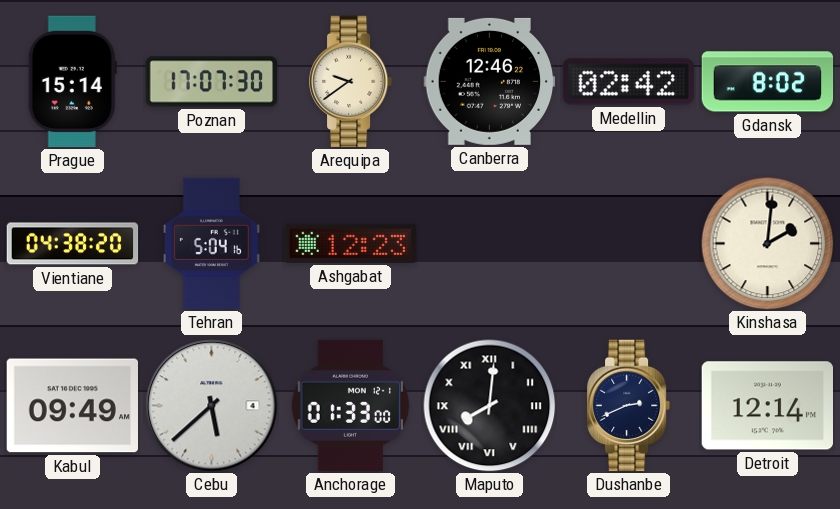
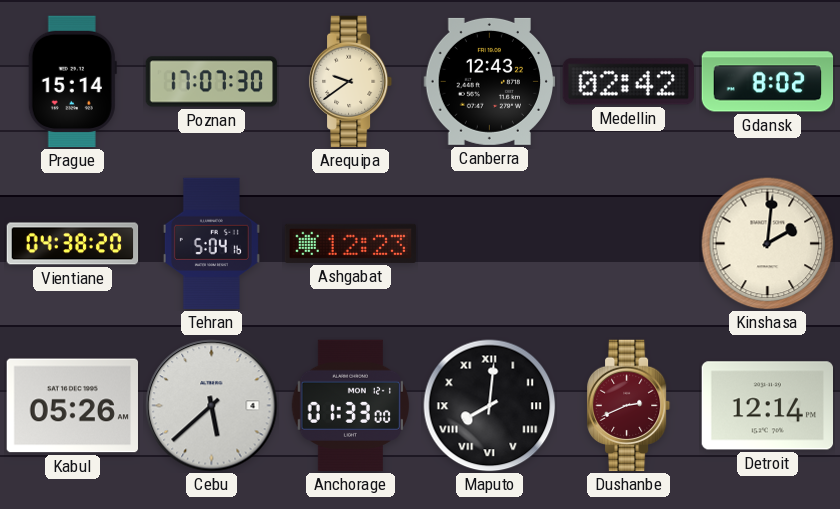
Canberra: 12:46 -> 12:43 (490, 81)
Kabul: 09:49 -> 05:26 (72, 406)
Dushanbe dial: navy -> burgundy (629, 406)
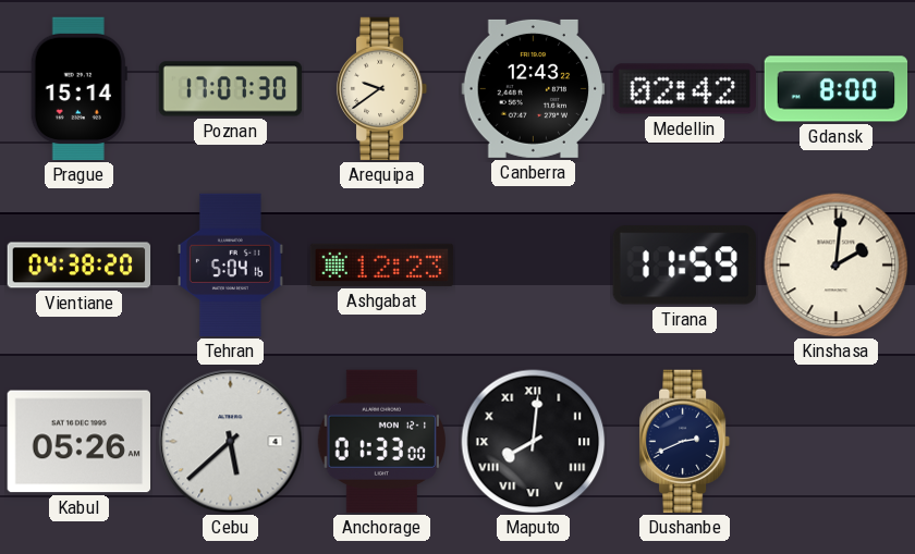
Gdansk: 8:02 -> 8:00 (837, 89)
Tirana: none -> 11:59 (684, 266)
Dushanbe dial: burgundy -> navy (685, 442)
Detroit: 12:14 -> none (767, 406)
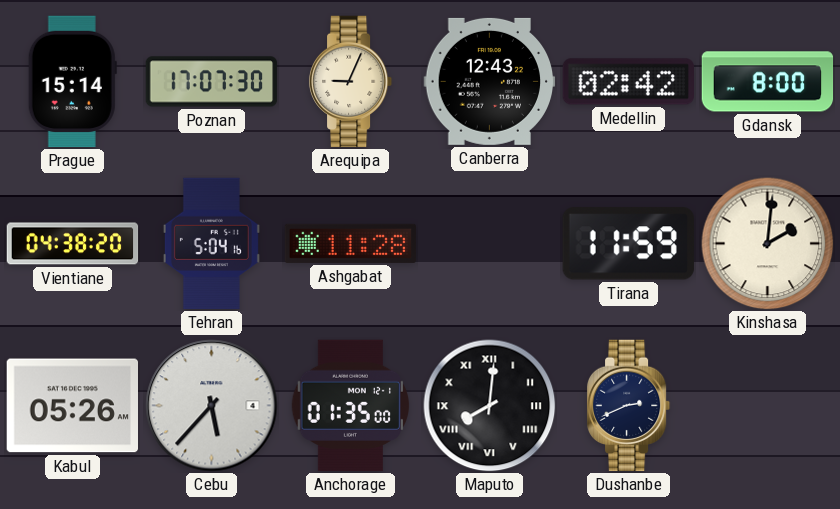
Arequipa: 9:39 -> 9:04 (351, 82)
Ashgabat: 12:23 -> 11:28 (351, 243)
Cebu: 5:38 -> 5:37 (212, 406)
Anchorage: 01:33 -> 01:35 (350, 406)
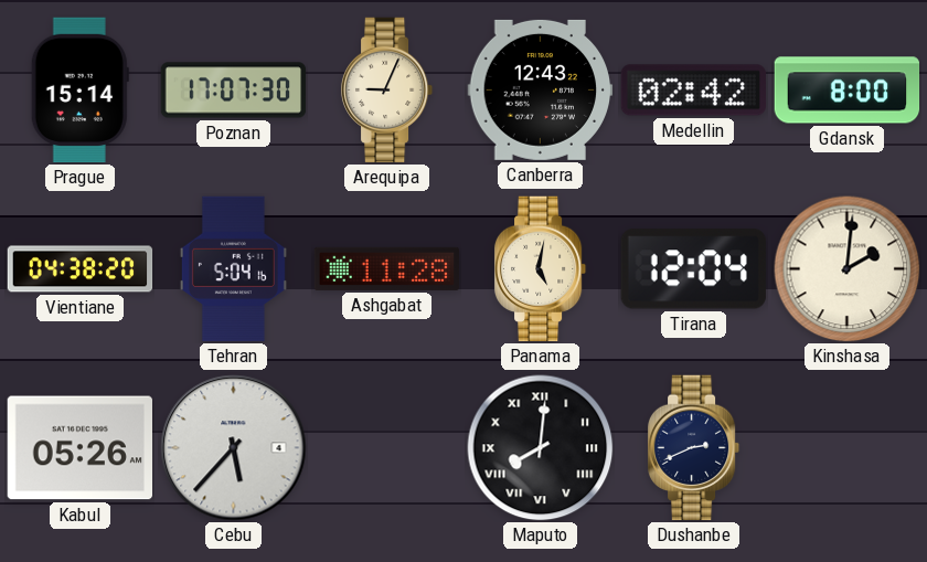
Panama: none -> 5:02 (541, 269)
Tirana: 11:59 -> 12:04 (693, 269)
Anchorage: 01:35 -> none (350, 406)
